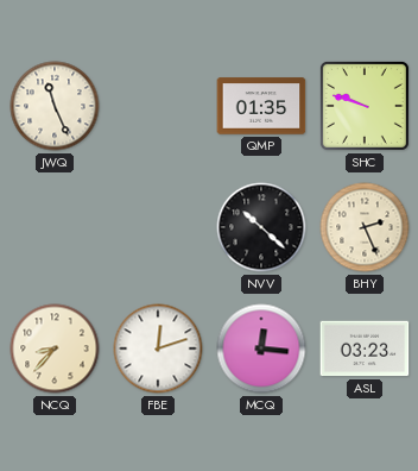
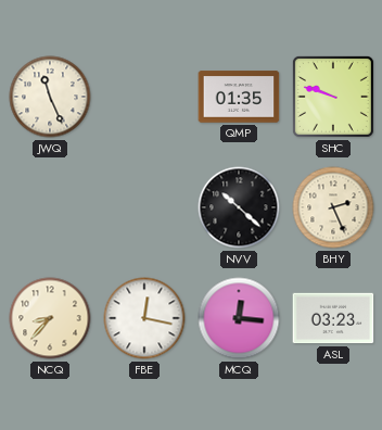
FBE: 12:12 -> 12:17 (144, 318)
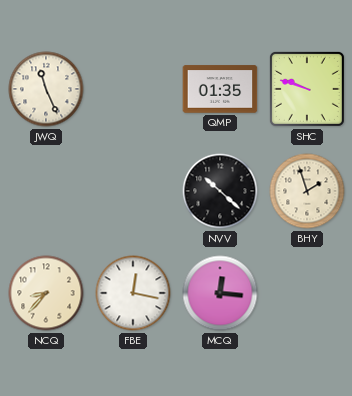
BHY: 2:26 -> 1:57 (307, 191)
ASL: 03:23 -> none (333, 318)
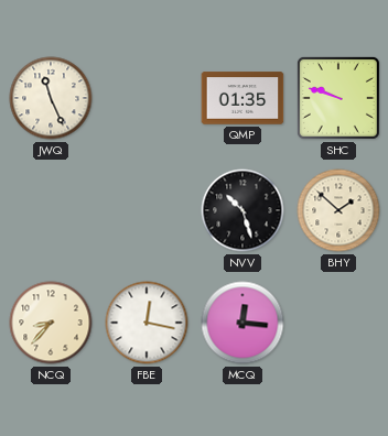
NVV: 10:22 -> 10:27 (242, 210)
BHY: 1:57 -> 1:52 (338, 210)
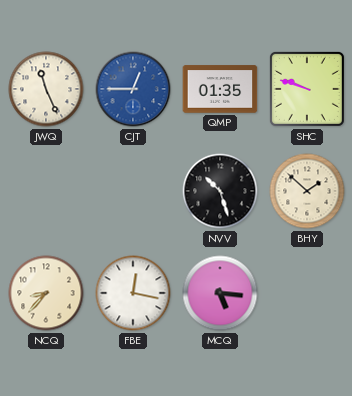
CJT: none -> 12:45 (133, 89)
MCQ: 12:16 -> 5:16 (220, 293)
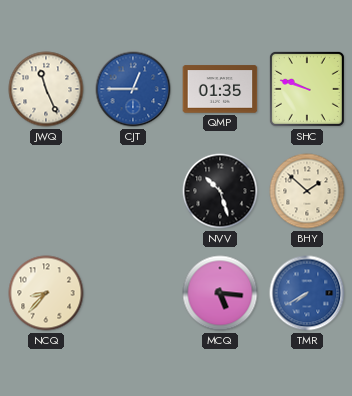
FBE: 12:17 -> none (133, 293)
TMR: none -> 7:40 (307, 293)
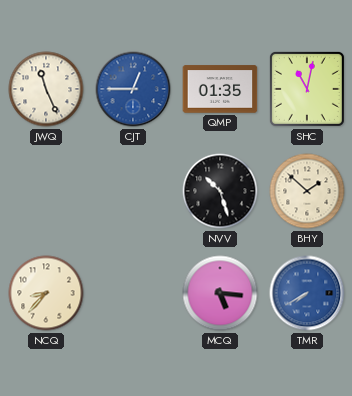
SHC: 9:48 -> 11:02 (307, 89)
